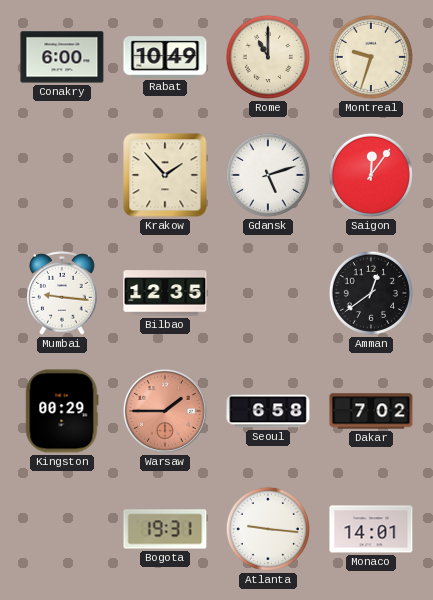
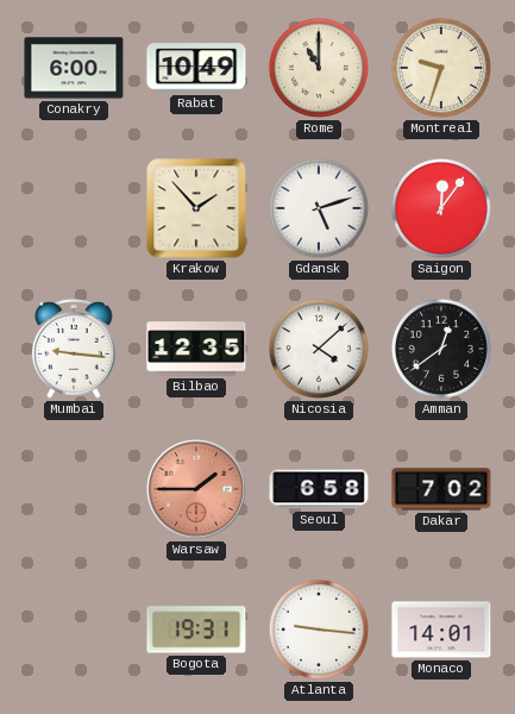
Nicosia: none -> 4:08 (319, 349)
Kingston: 00:29 -> none (62, 411)
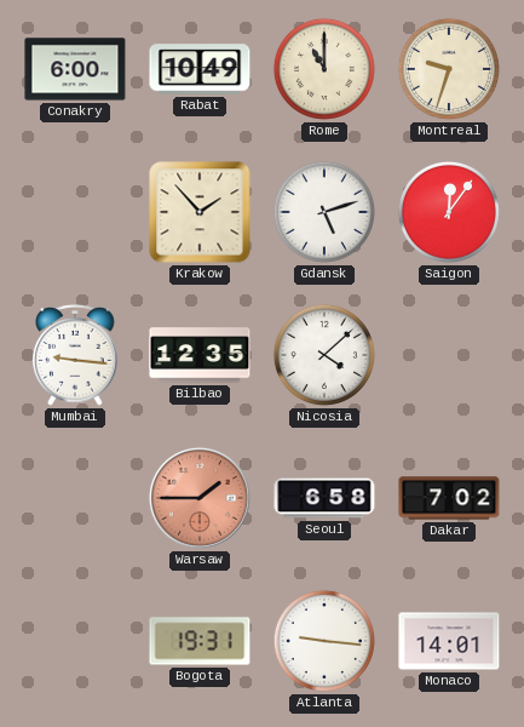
Amman: 12:39 -> none (441, 349)
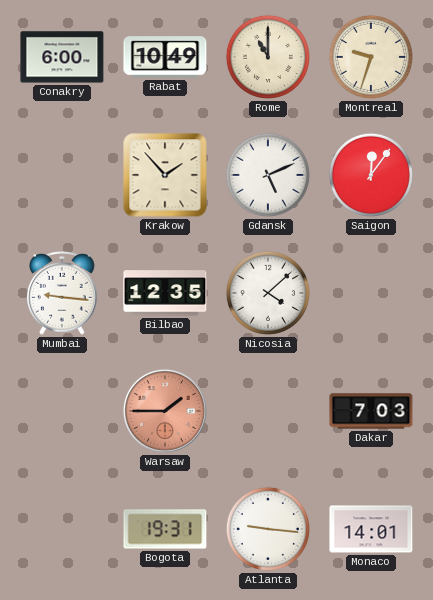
Gdansk: 5:12 -> 5:11 (268, 175)
Seoul: 6:58 -> none (324, 498)
Dakar: 7:02 -> 7:03 (371, 411)
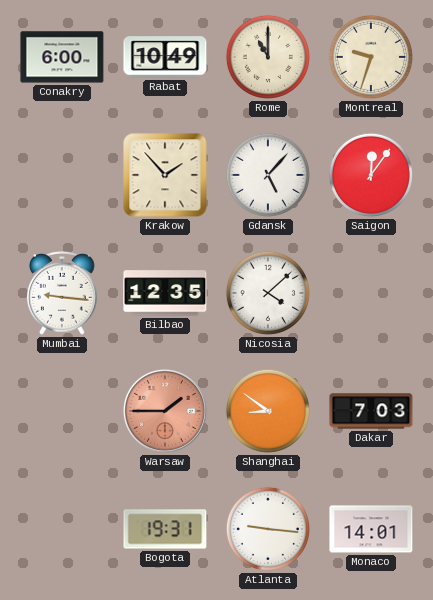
Gdansk: 5:11 -> 5:07 (268, 175)
Shanghai: none -> 8:51 (268, 411)
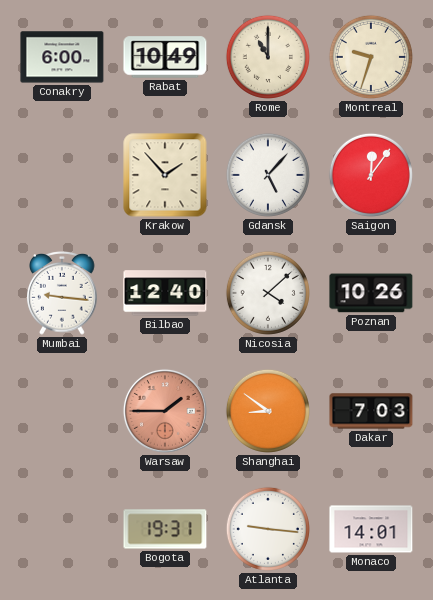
Bilbao: 12:35 -> 12:40 (165, 293)
Poznan: none -> 10:26 (371, 293)
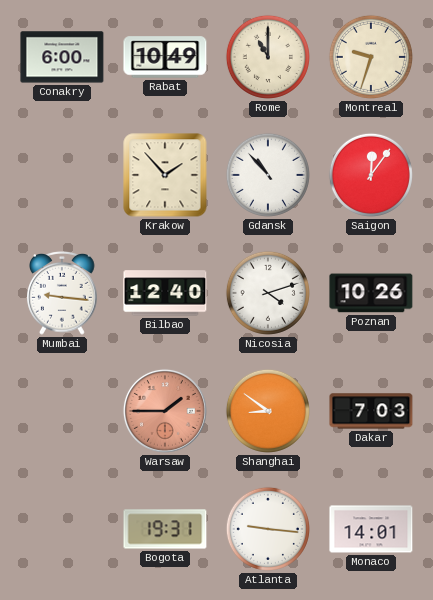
Gdansk: 5:07 -> 10:53 (268, 175)
Nicosia: 4:08 -> 4:12 (268, 293)
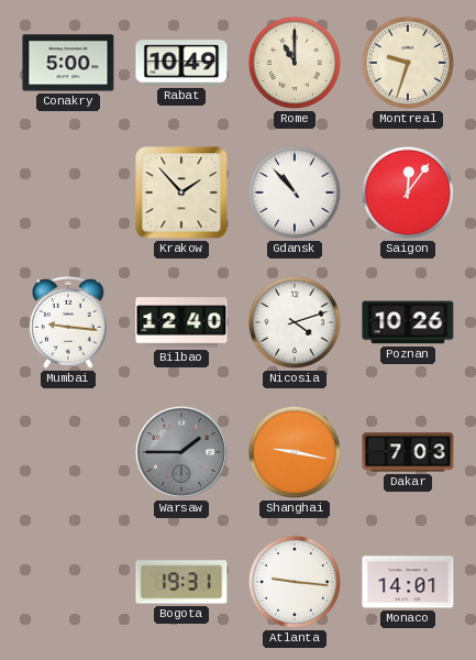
Conakry: 6:00 -> 5:00 (68, 63)
Warsaw dial: salmon -> grey (181, 452)
Shanghai: 8:51 -> 9:17 (295, 452)
